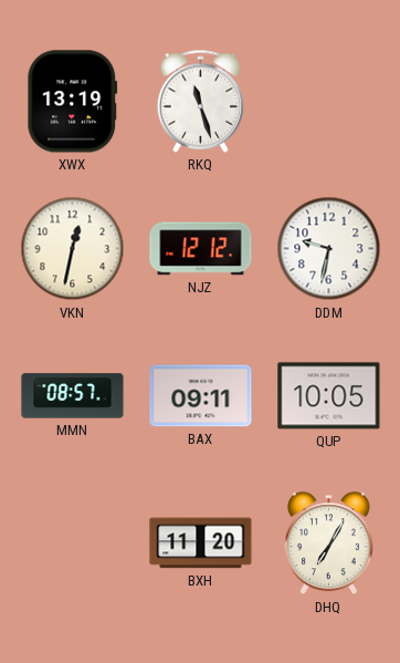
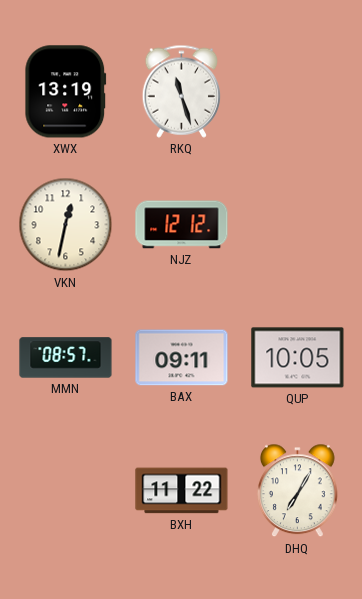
DDM: 9:32 -> none (329, 249)
BXH: 11:20 -> 11:22 (182, 491)
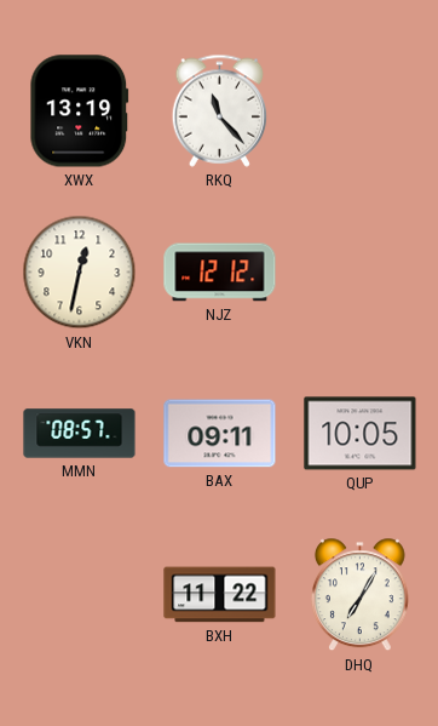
RKQ: 11:27 -> 11:23 (220, 110)
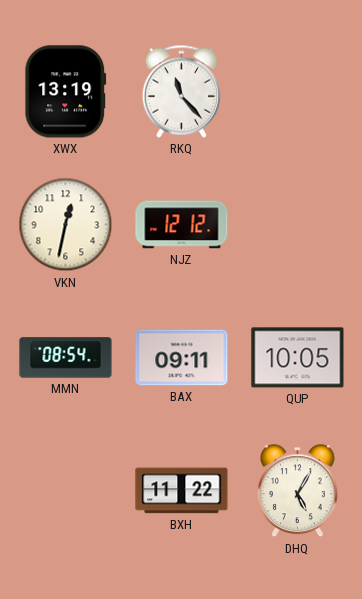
MMN: 08:57 -> 08:54 (66, 358)
DHQ: 7:05 -> 5:05 (297, 491)
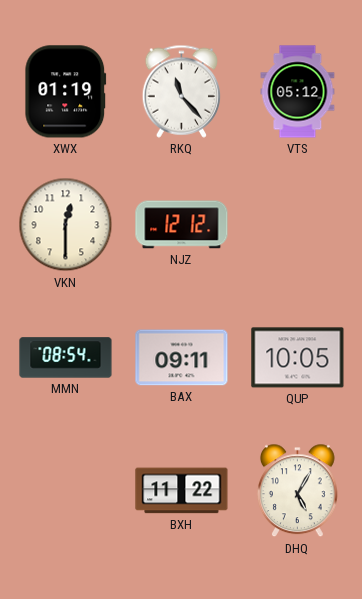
XWX: 13:19 -> 01:19 (66, 92)
VTS: none -> 05:12 (298, 92)
VKN: 12:32 -> 12:30 (66, 225)
